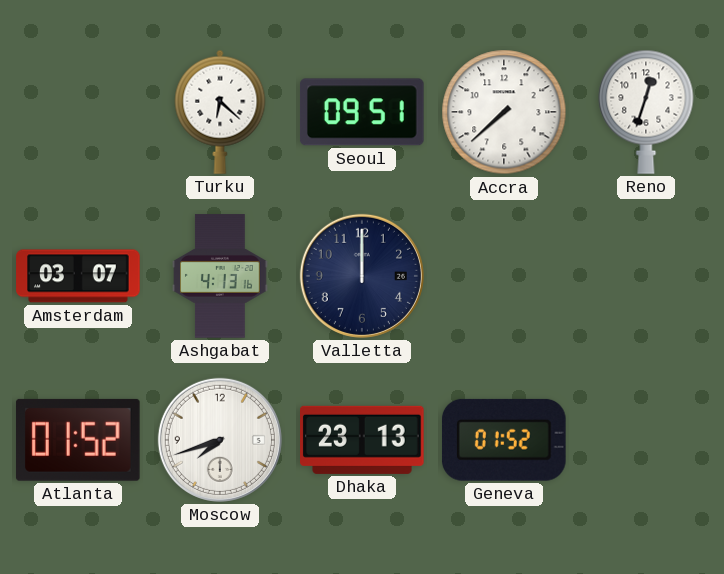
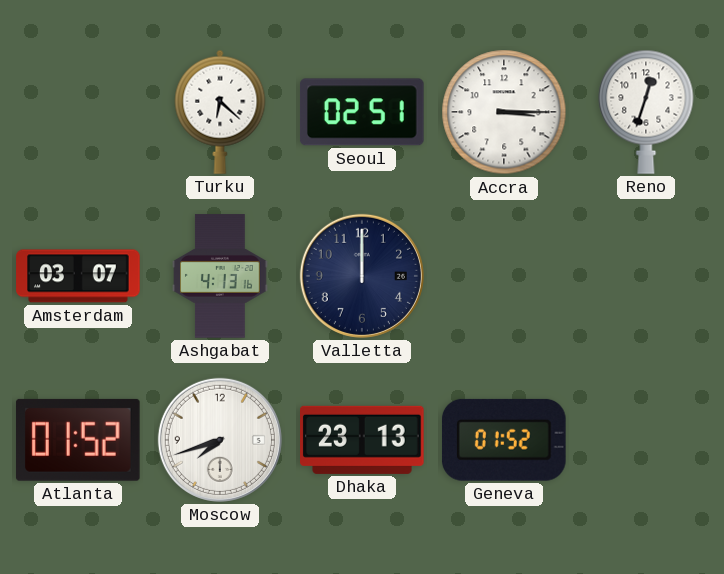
Seoul: 09:51 -> 02:51 (362, 112)
Accra: 7:38 -> 3:15 (504, 112)
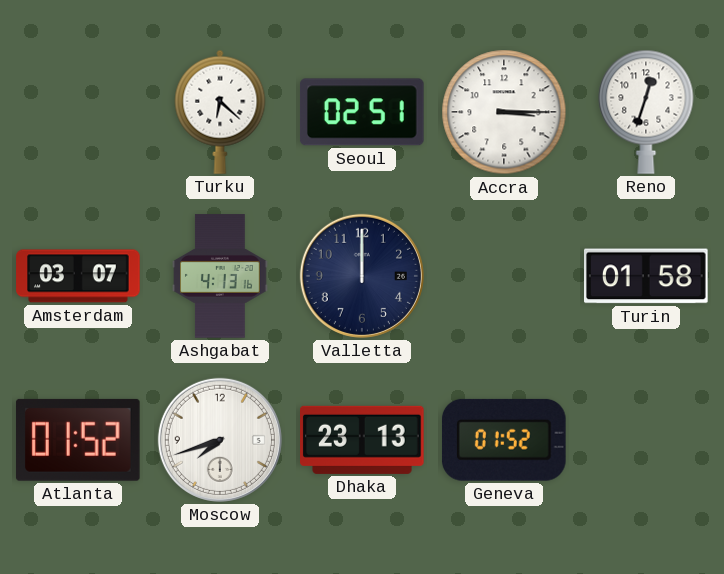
Turin: none -> 01:58 (647, 276)
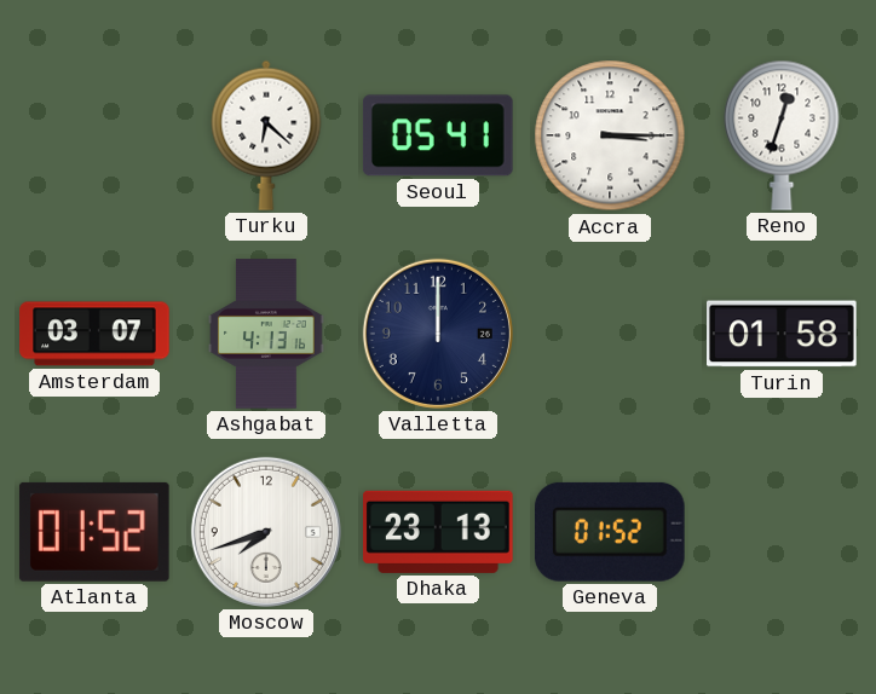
Seoul: 02:51 -> 05:41 (438, 135)
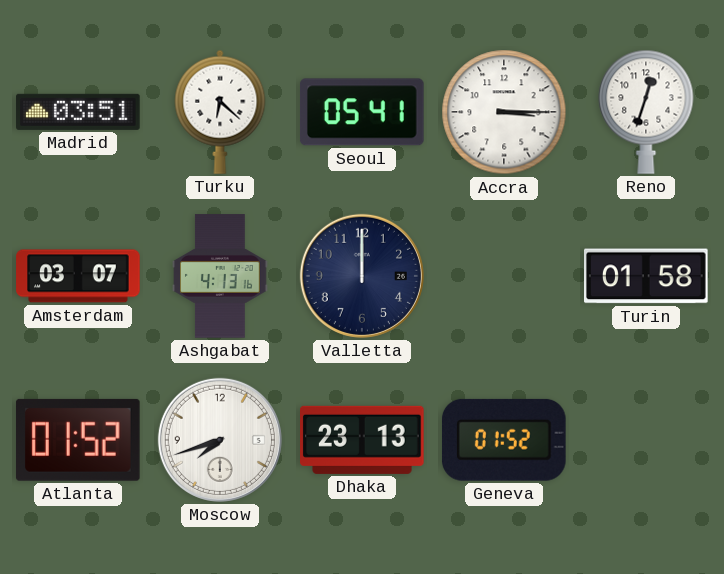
Madrid: none -> 03:51 (78, 112)
